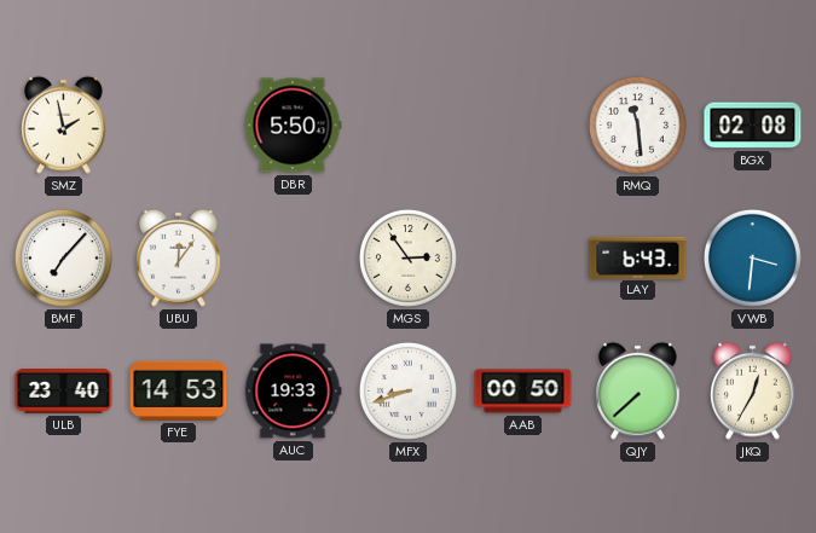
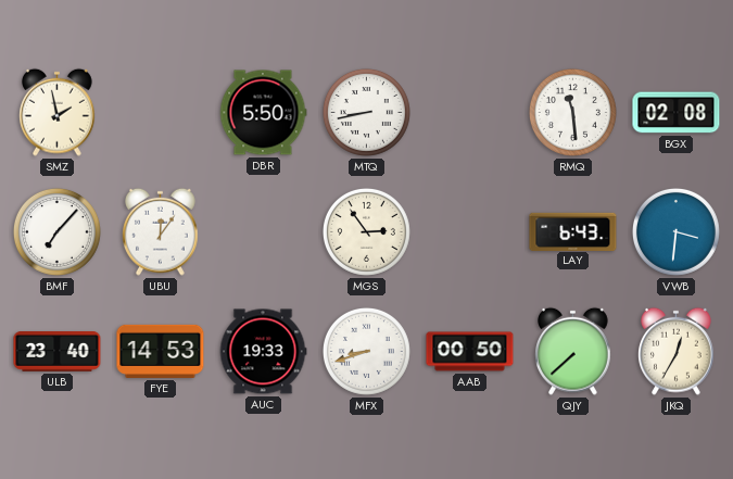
MTQ: none -> 8:43 (366, 112)
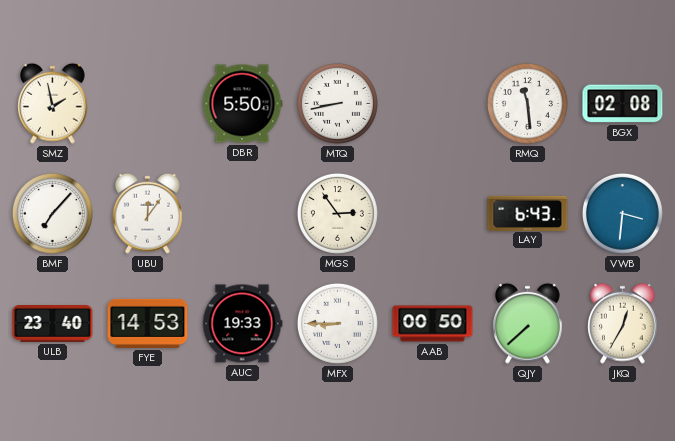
MFX: 8:42 -> 8:45 (337, 323)
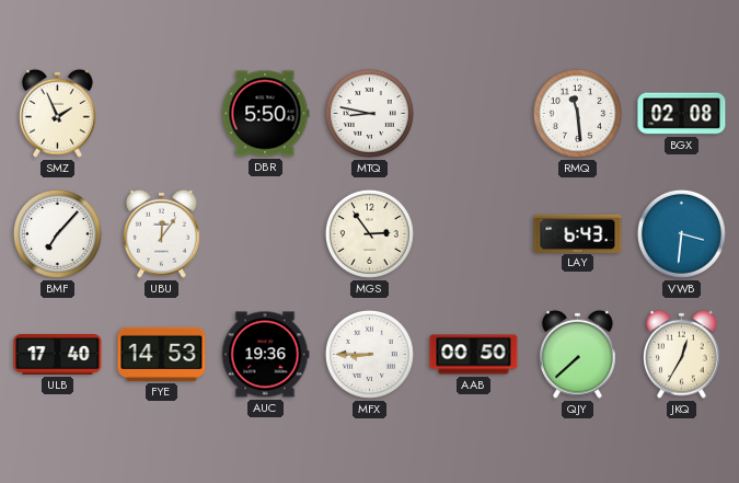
SMZ: 1:58 -> 1:56 (58, 113)
MTQ: 8:43 -> 8:47 (369, 113)
ULB: 23:40 -> 17:40 (58, 355)
AUC: 19:33 -> 19:36 (265, 355)
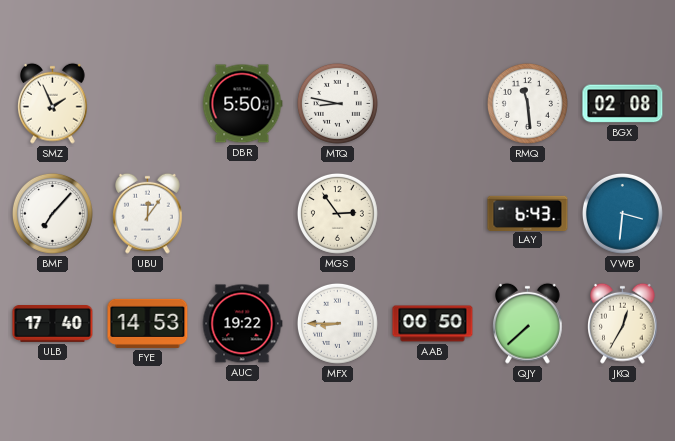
AUC: 19:36 -> 19:22 (242, 324)
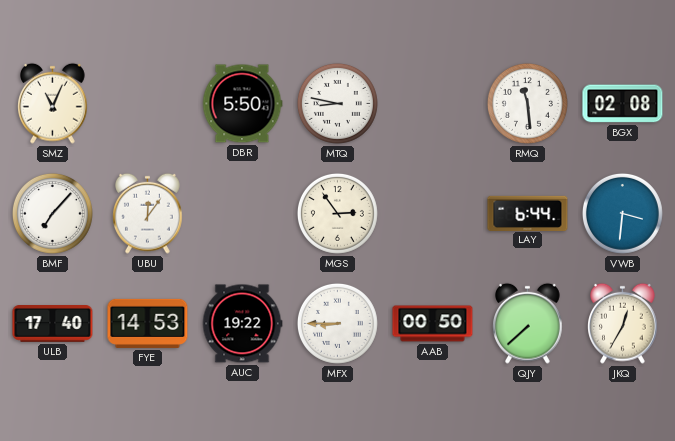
SMZ: 1:56 -> 11:04 (53, 103)
LAY: 6:43 -> 6:44 (528, 213)
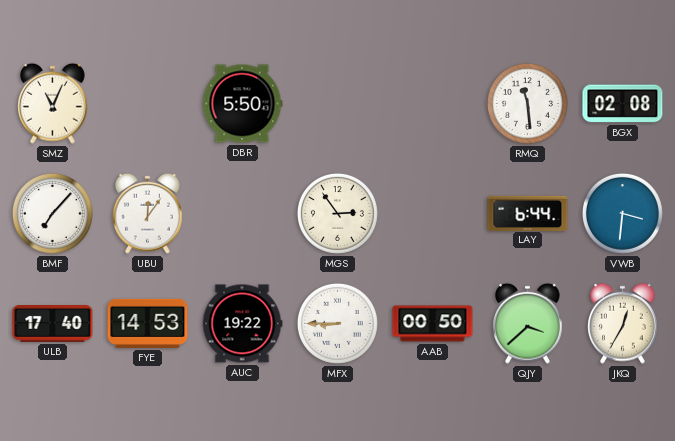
MTQ: 8:47 -> none (337, 103)
QJY: 7:38 -> 3:38 (528, 323)
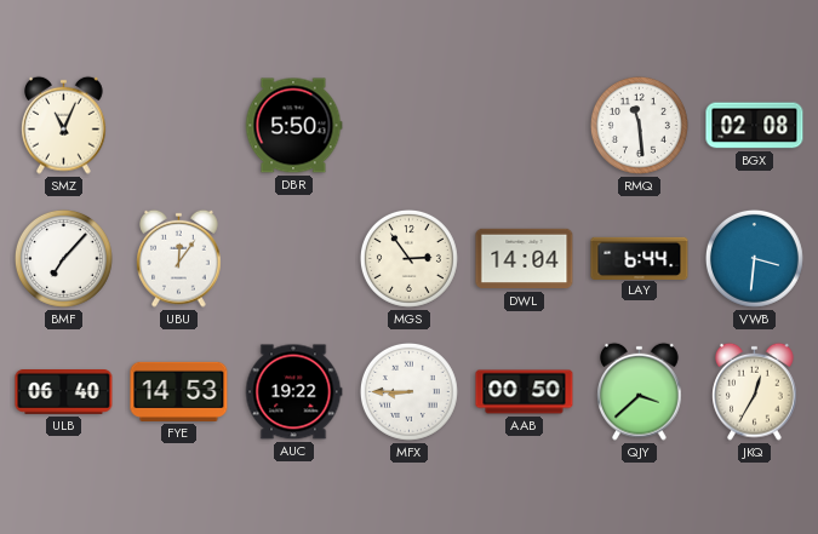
DWL: none -> 14:04 (525, 259)
ULB: 17:40 -> 06:40 (64, 392)
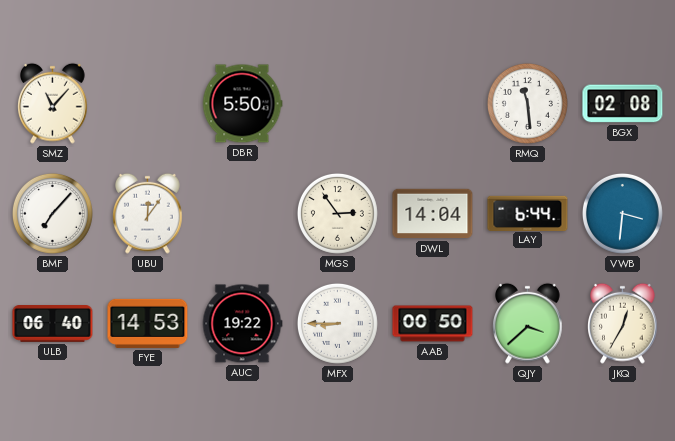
SMZ: 11:04 -> 11:07 (53, 103)
